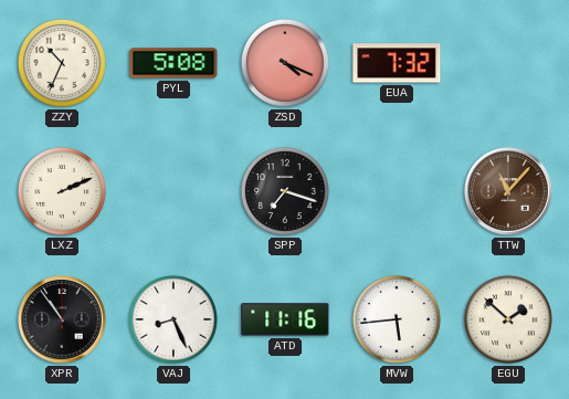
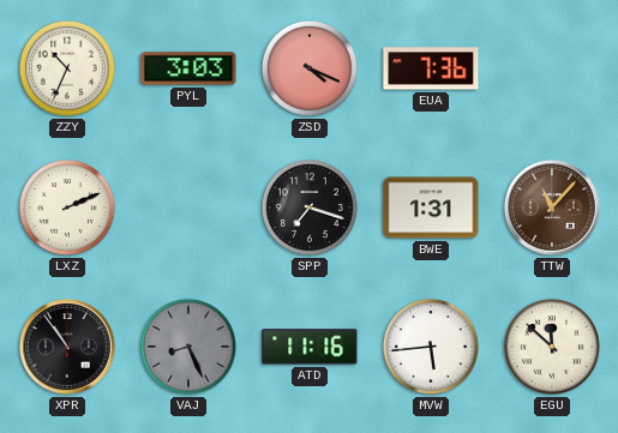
PYL: 5:08 -> 3:03 (188, 68)
EUA: 7:32 -> 7:36 (431, 68)
BWE: none -> 1:31 (431, 208)
VAJ dial: white -> grey (188, 347)
EGU: 1:52 -> 11:52 (552, 347)
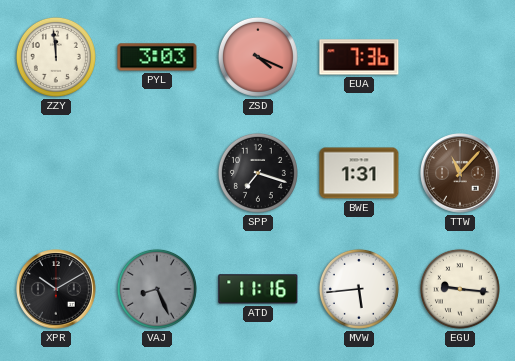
ZZY: 10:34 -> 11:59 (56, 57)
LXZ: 2:11 -> none (67, 208)
XPR: 10:54 -> 10:10 (56, 289)
EGU: 11:52 -> 9:16 (460, 289)
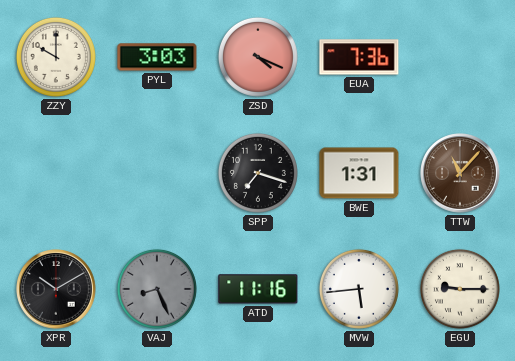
ZZY: 11:59 -> 10:00 (56, 57)
EGU: 9:16 -> 9:15 (460, 289)
